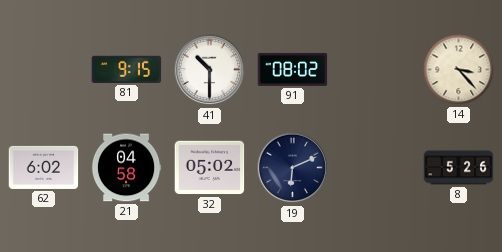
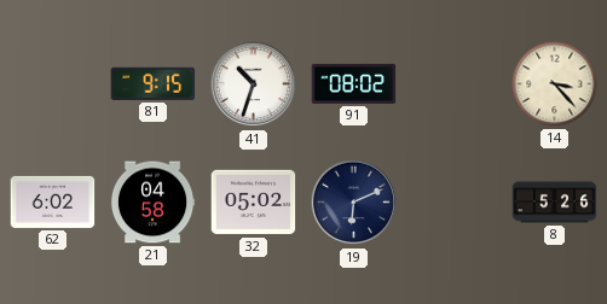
41: 10:30 -> 10:33 (254, 84)
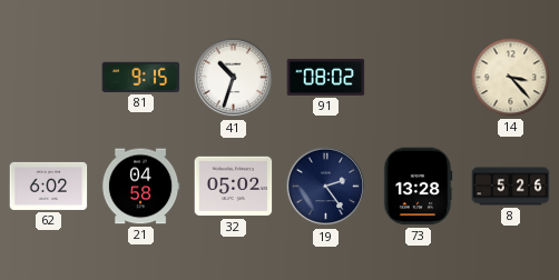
19: 6:11 -> 2:24 (326, 187)
73: none -> 13:28 (418, 187)
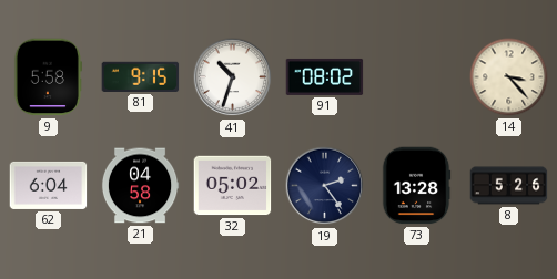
9: none -> 5:58 (47, 77)
62: 6:02 -> 6:04 (49, 185)
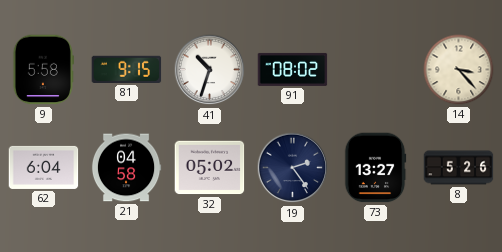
73: 13:28 -> 13:27 (375, 168)
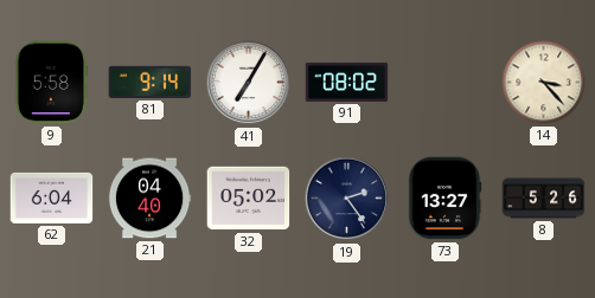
81: 9:15 -> 9:14 (151, 82)
41: 10:33 -> 7:05 (249, 83)
21: 04:58 -> 04:40 (149, 199)
